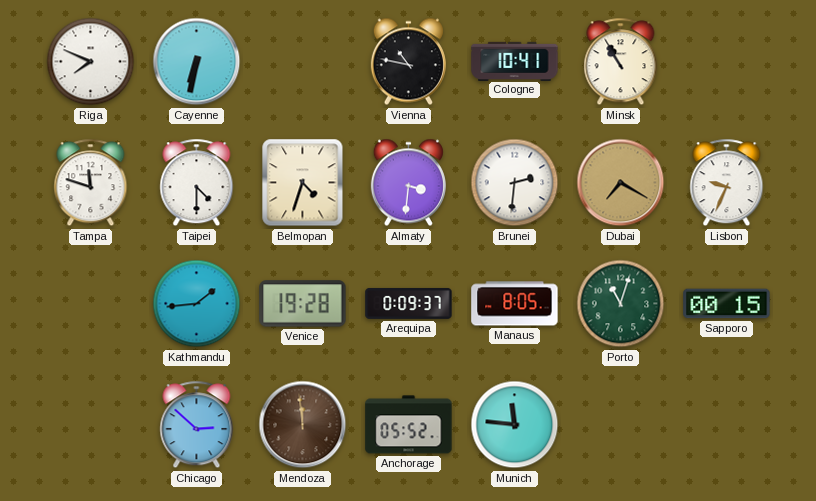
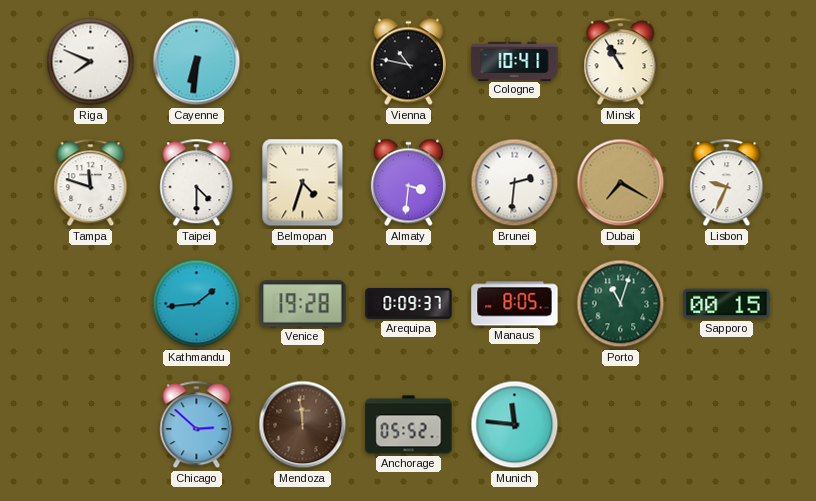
Cayenne: 6:32 -> 6:31 (197, 62)
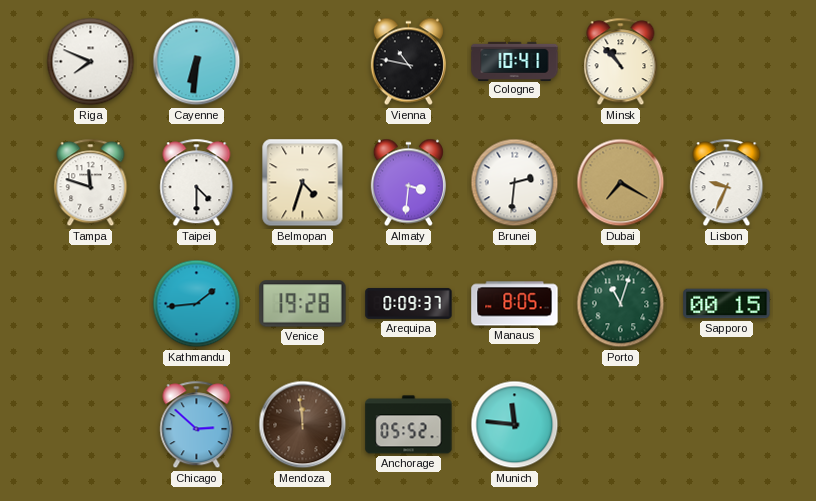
Minsk: 10:55 -> 10:53 (621, 62)
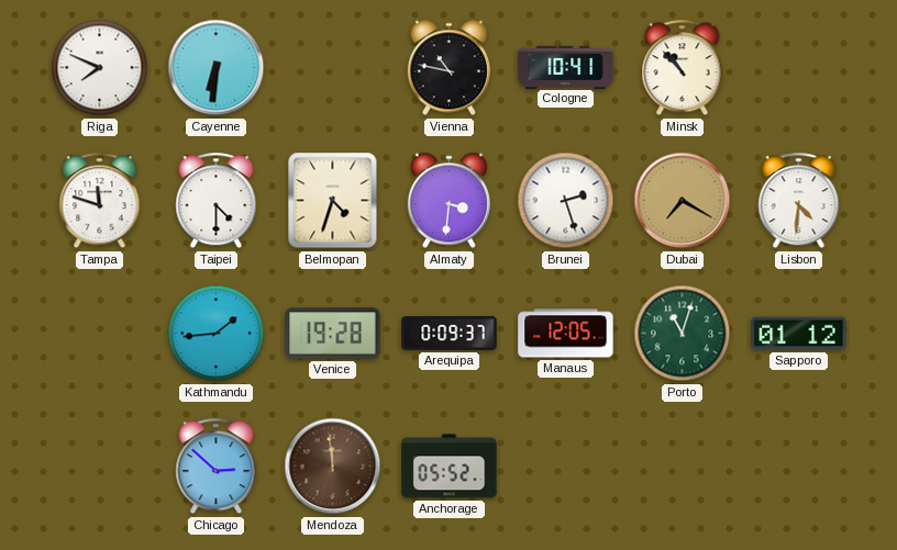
Brunei: 2:31 -> 2:27 (566, 201)
Lisbon: 9:34 -> 4:31 (799, 201)
Manaus: 8:05 -> 12:05 (566, 334)
Sapporo: 00:15 -> 01:12 (799, 334)
Munich: 11:46 -> none (515, 425)
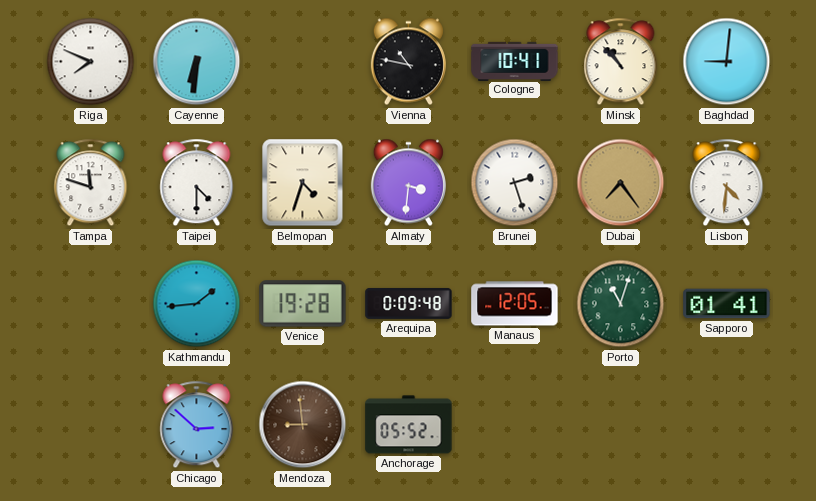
Baghdad: none -> 9:01 (727, 62)
Dubai: 7:20 -> 7:24 (621, 183)
Arequipa: 0:09:37 -> 0:09:48 (409, 303)
Sapporo: 01:12 -> 01:41 (727, 304)
Mendoza: 11:59 -> 8:59 (303, 425)
